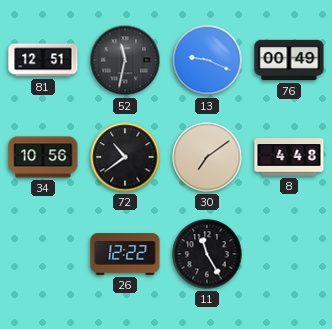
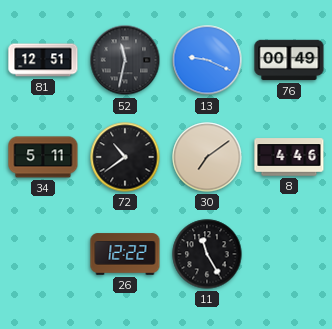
34: 10:56 -> 5:11 (43, 157)
8: 4:48 -> 4:46 (289, 157)
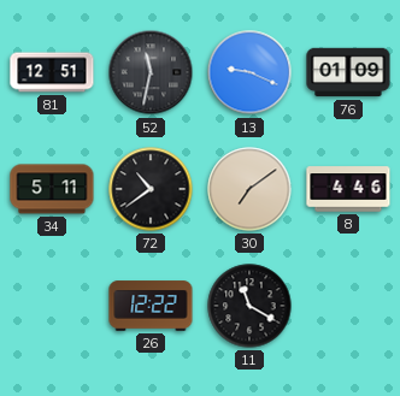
76: 00:49 -> 01:09 (348, 72)
11: 11:25 -> 11:20 (249, 306)
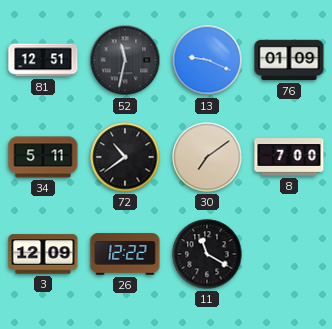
8: 4:46 -> 7:00 (289, 157)
3: none -> 12:09 (43, 254)
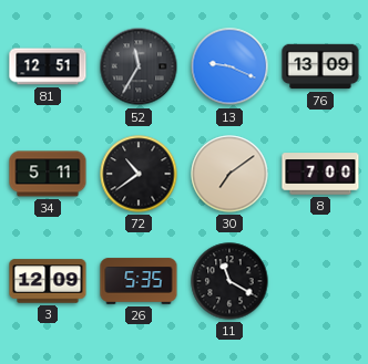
52: 11:32 -> 11:35 (139, 66)
76: 01:09 -> 13:09 (320, 66)
26: 12:22 -> 5:35 (139, 281)
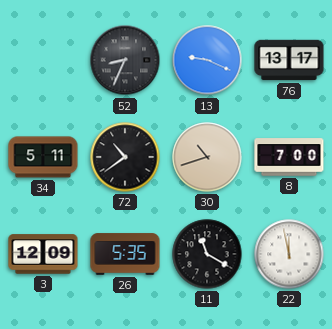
81: 12:51 -> none (48, 66)
52: 11:35 -> 8:34 (125, 60)
76: 13:09 -> 13:17 (289, 60)
30: 7:09 -> 10:42 (207, 157)
22: none -> 11:58 (289, 254)
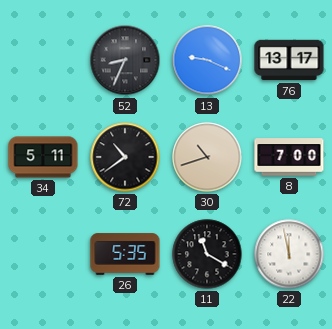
3: 12:09 -> none (43, 254)
